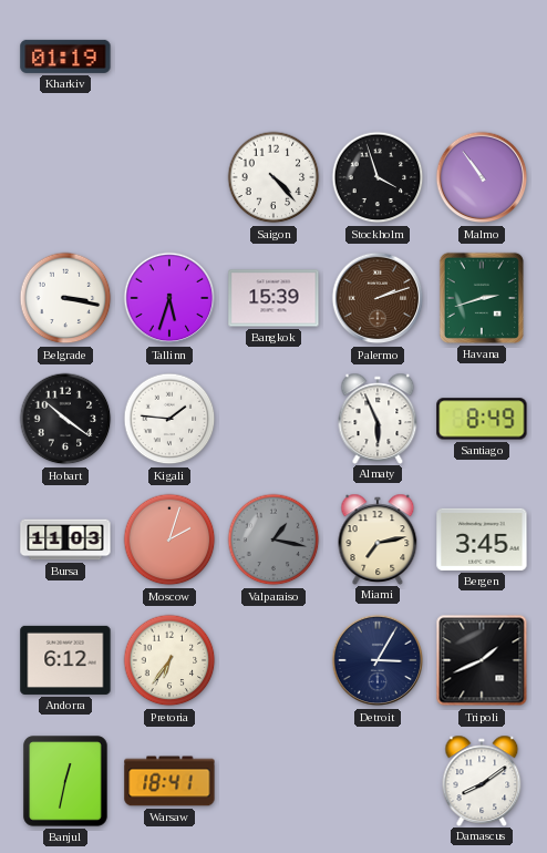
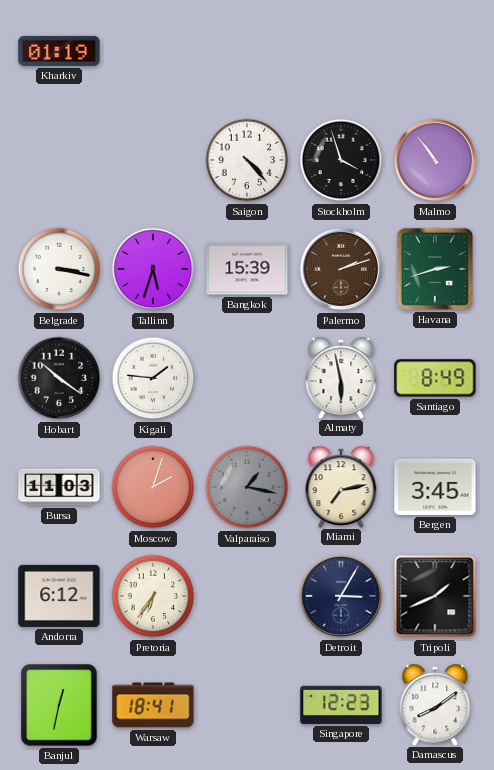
Almaty: 5:56 -> 5:58 (341, 377)
Singapore: none -> 12:23 (341, 705)
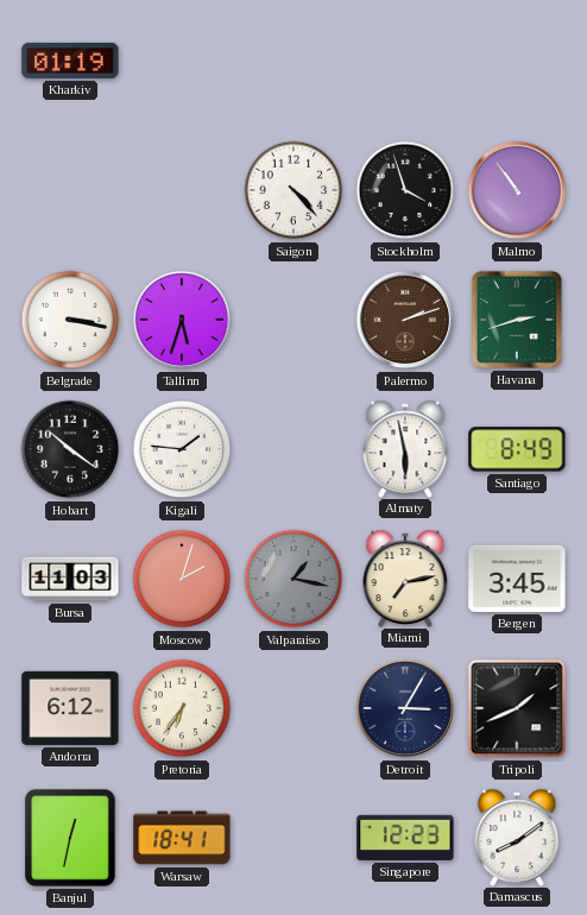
Bangkok: 15:39 -> none (247, 269)
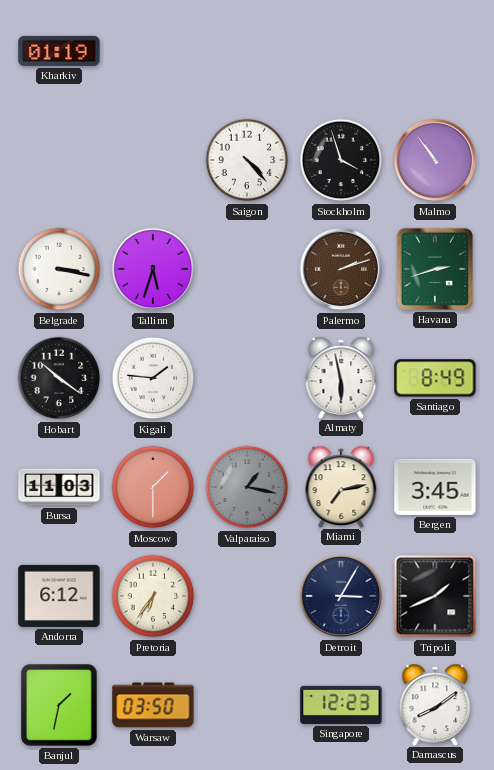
Moscow: 2:03 -> 1:30 (153, 487)
Banjul: 12:32 -> 1:32 (59, 705)
Warsaw: 18:41 -> 03:50 (153, 705)
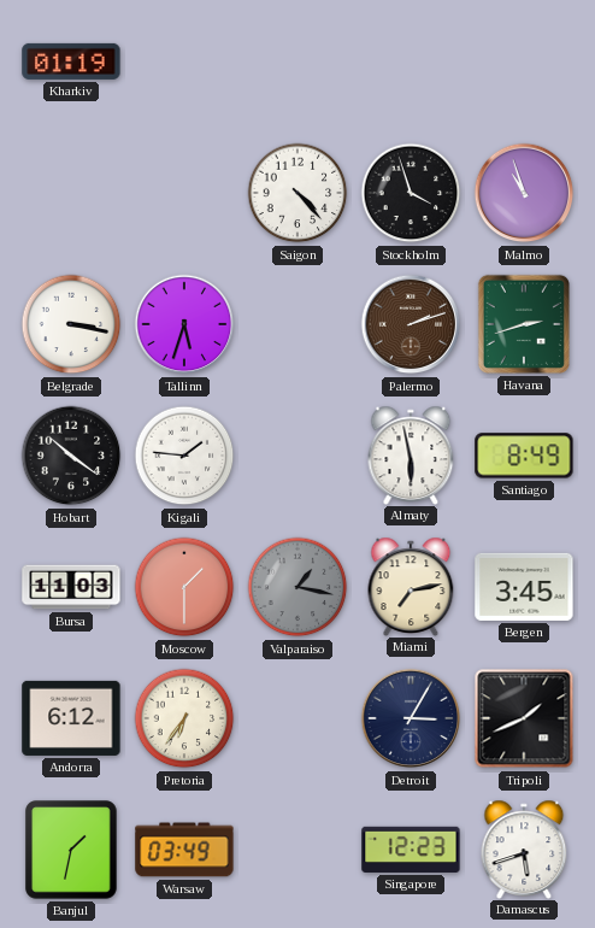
Malmo: 10:54 -> 10:57 (524, 193)
Warsaw: 03:50 -> 03:49 (184, 850)
Damascus: 8:09 -> 5:42 (524, 848)
